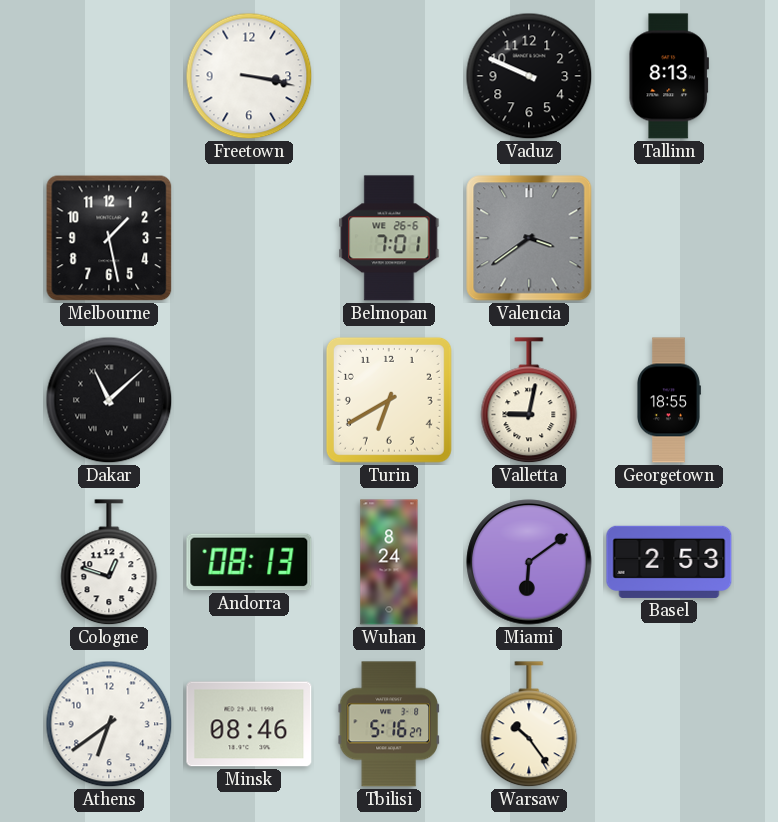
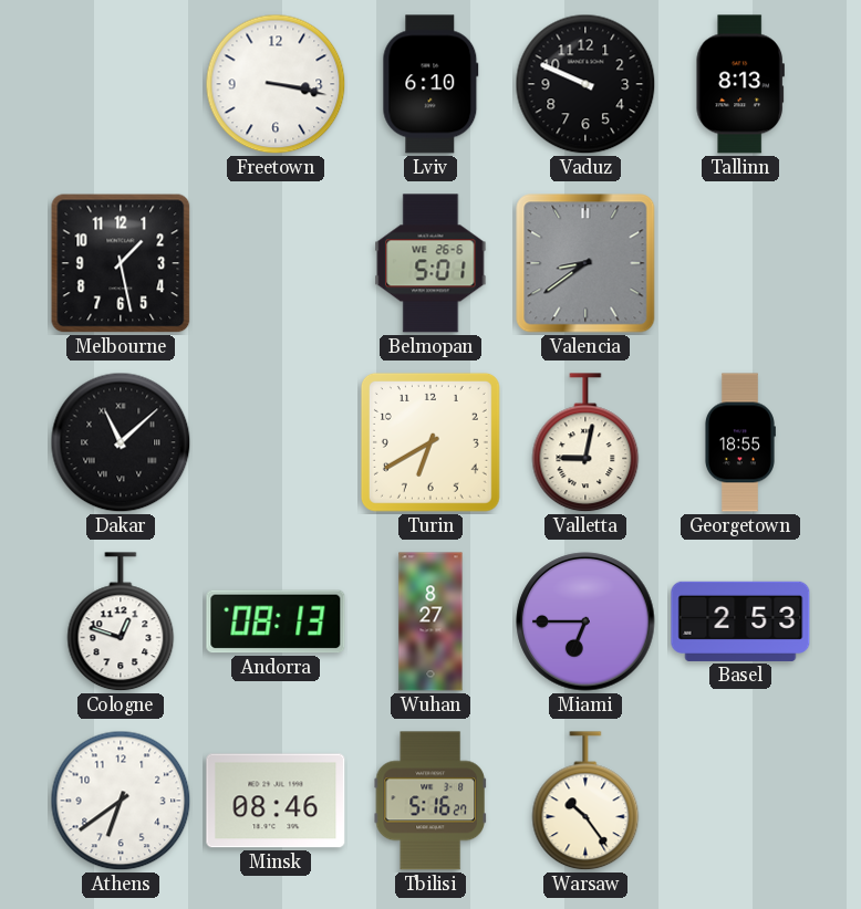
Lviv: none -> 6:10 (430, 84)
Belmopan: 7:01 -> 5:01 (430, 263)
Valencia: 3:39 -> 8:39 (585, 263)
Wuhan: 8:24 -> 8:27 (430, 621)
Miami: 6:09 -> 6:45 (585, 621)
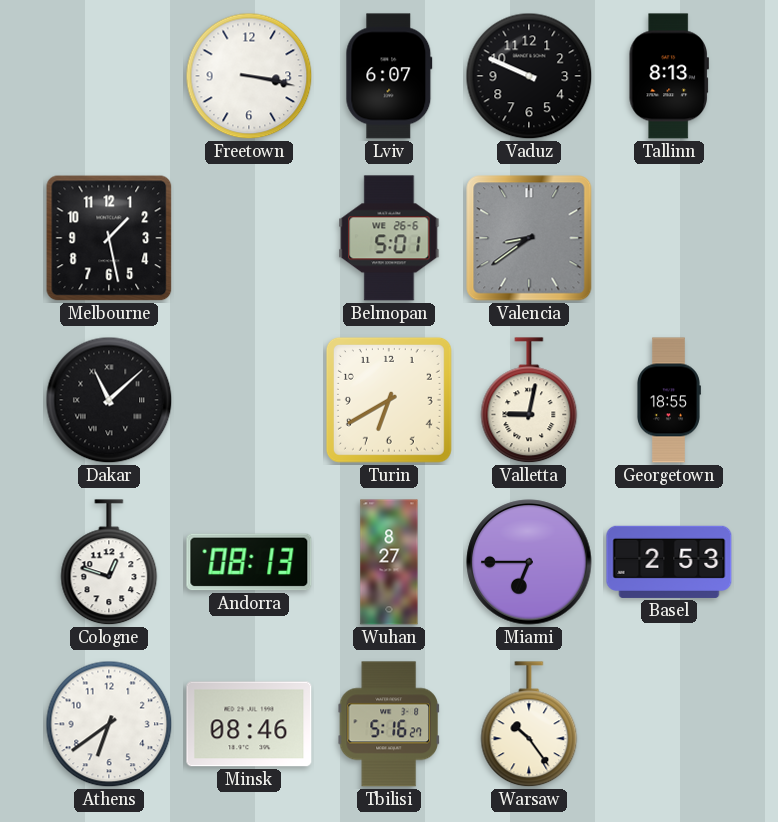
Lviv: 6:10 -> 6:07 (389, 76)
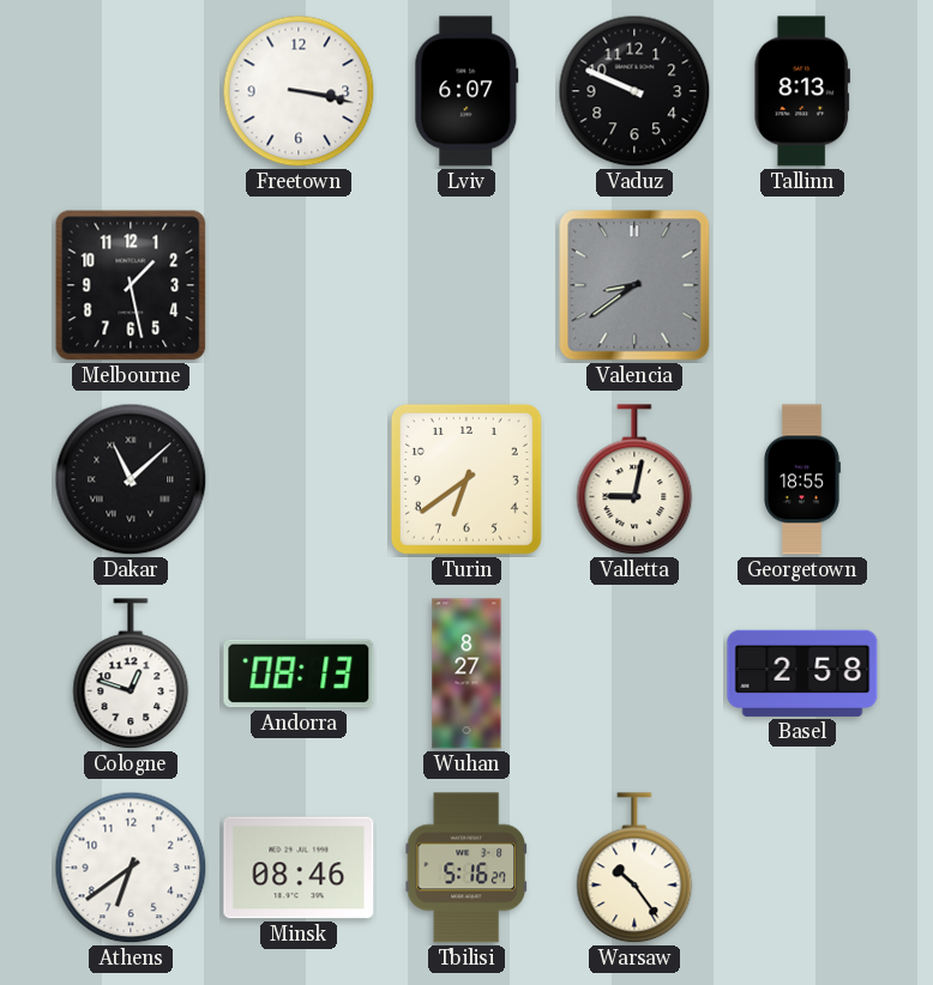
Belmopan: 5:01 -> none (389, 238)
Turin: 6:40 -> 6:39 (466, 479)
Miami: 6:45 -> none (529, 562)
Basel: 2:53 -> 2:58 (802, 673)
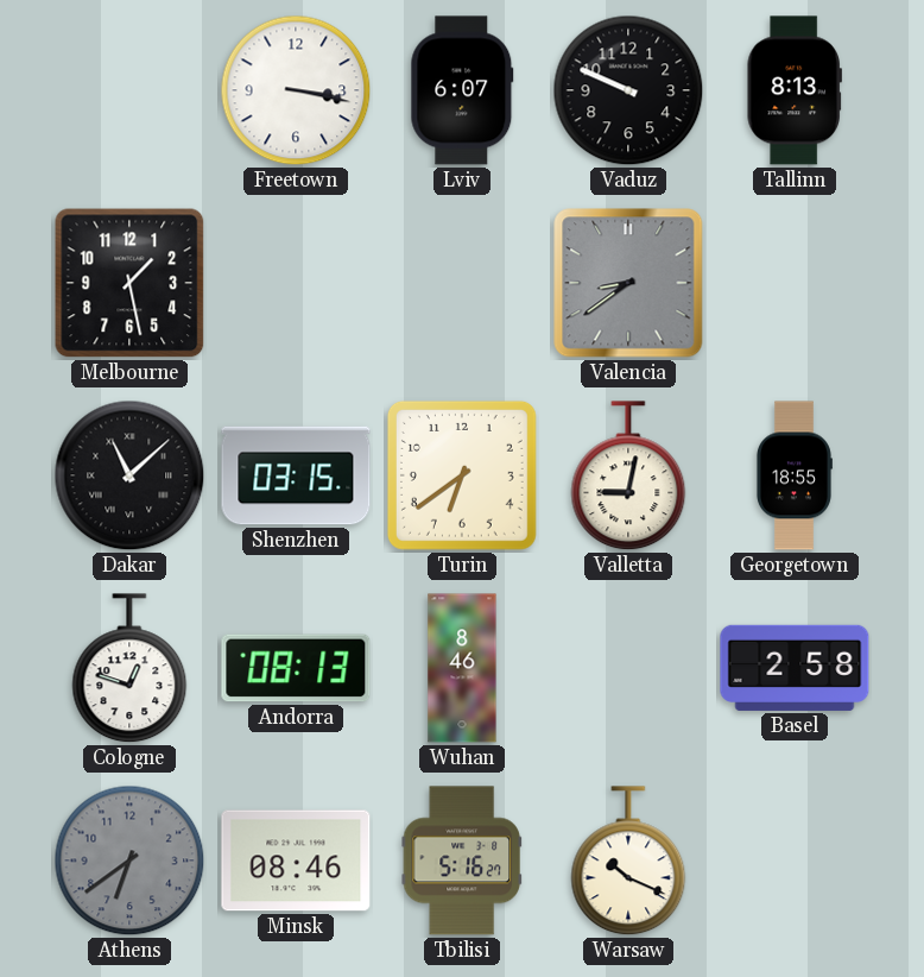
Shenzhen: none -> 03:15 (296, 475)
Wuhan: 8:27 -> 8:46 (462, 668)
Athens dial: white -> grey (129, 861)
Warsaw: 10:24 -> 10:19 (628, 862)
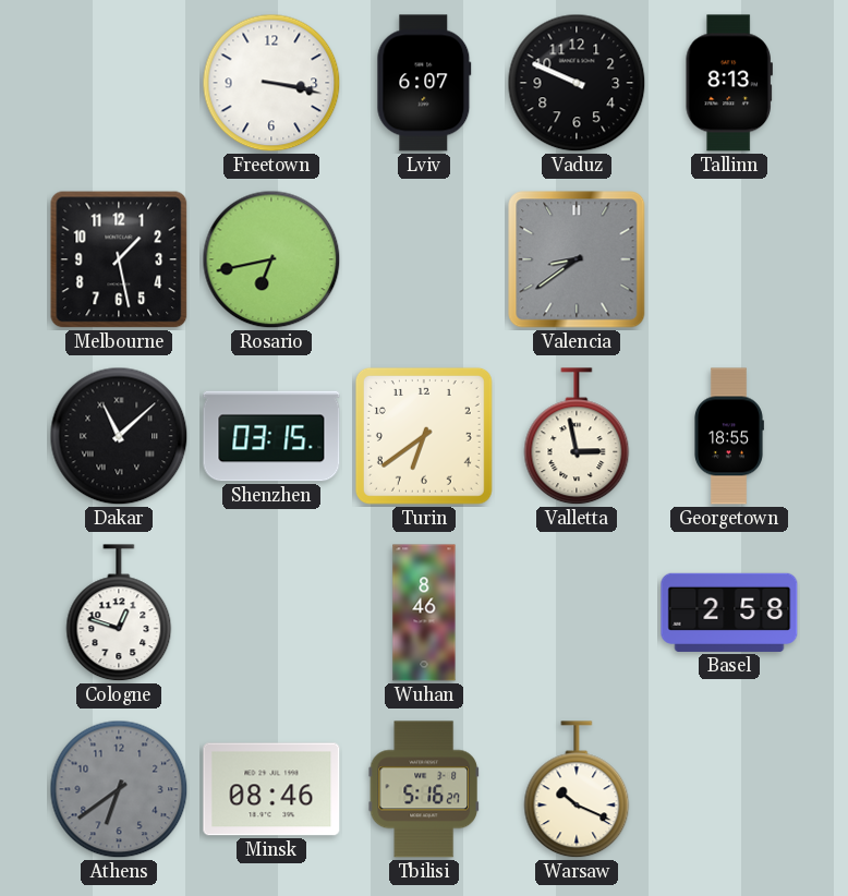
Rosario: none -> 6:43 (271, 259)
Valletta: 9:02 -> 2:58 (577, 437)
Andorra: 08:13 -> none (296, 668)
